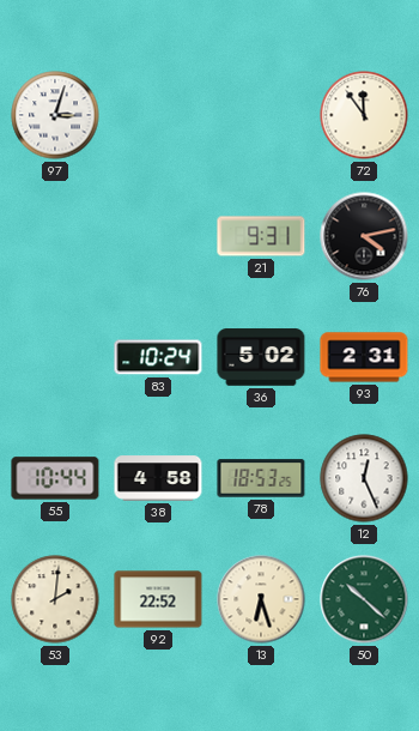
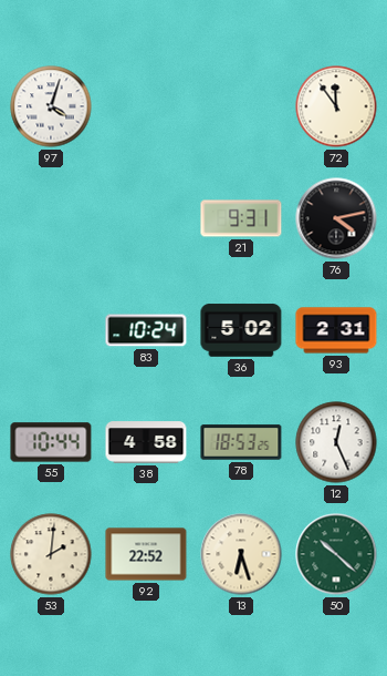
97: 3:03 -> 4:03 (51, 106)
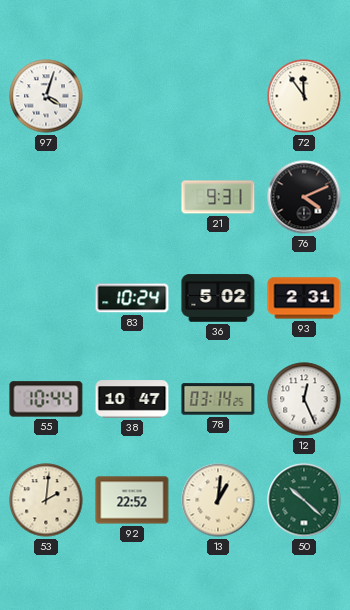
76: 4:13 -> 4:11 (304, 197)
38: 4:58 -> 10:47 (132, 399)
78: 18:53 -> 03:14 (218, 399)
13: 6:27 -> 1:01 (218, 500)
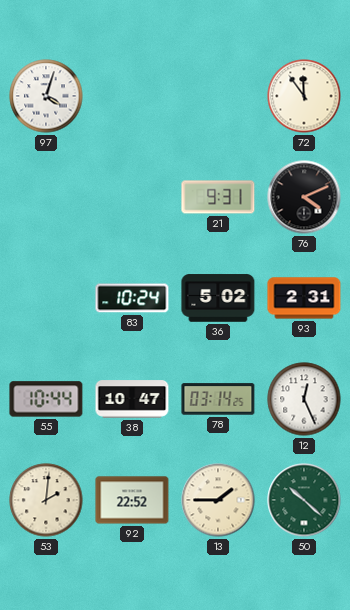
13: 1:01 -> 1:45 (218, 500)
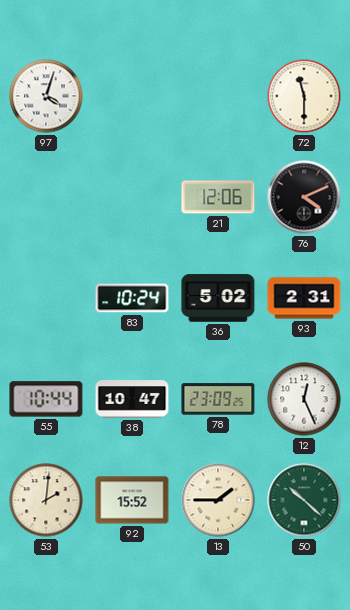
72: 11:54 -> 11:30 (304, 96)
21: 9:31 -> 12:06 (218, 197)
78: 03:14 -> 23:09 (218, 399)
92: 22:52 -> 15:52 (132, 500)
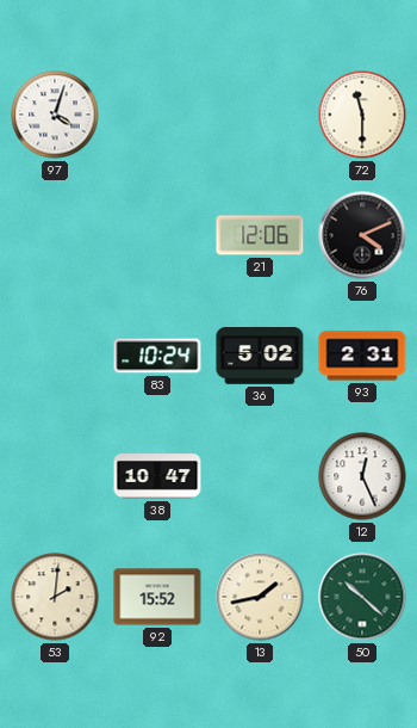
55: 10:44 -> none (46, 399)
78: 23:09 -> none (218, 399)
13: 1:45 -> 1:43 (260, 597)
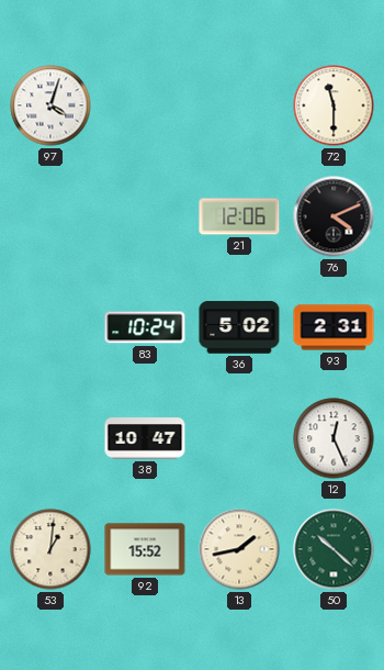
53: 2:01 -> 1:01 (50, 549)
